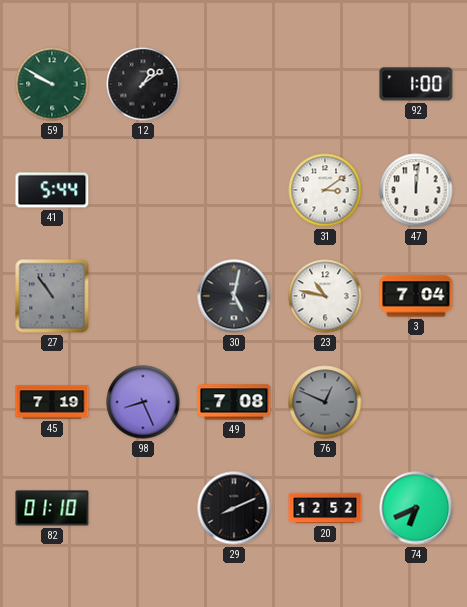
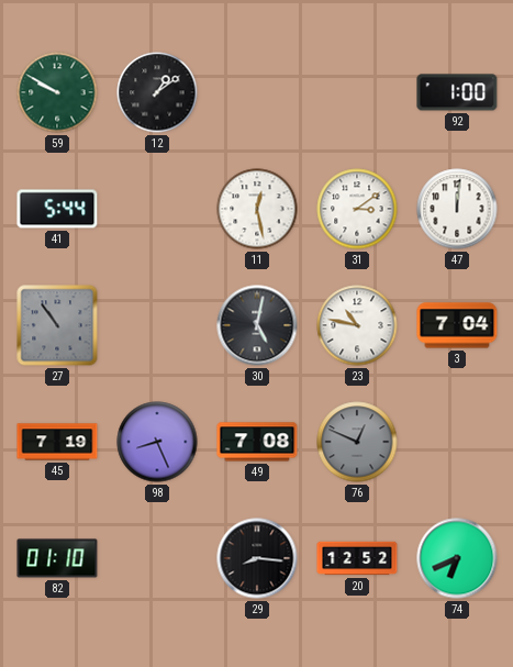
11: none -> 12:28 (257, 209)
29: 8:11 -> 8:16 (257, 558)
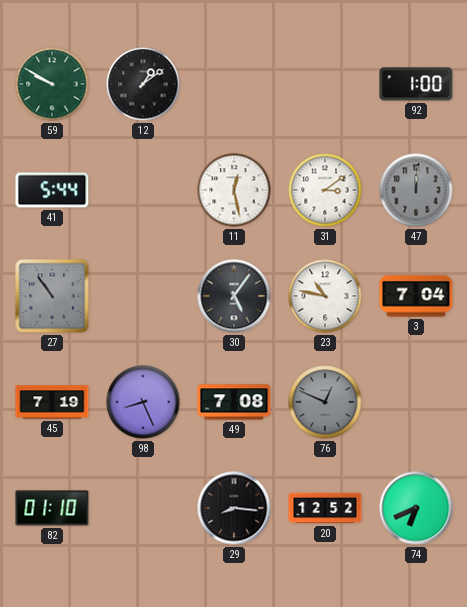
47 dial: white -> grey (416, 190)
30: 5:02 -> 5:06 (234, 296)
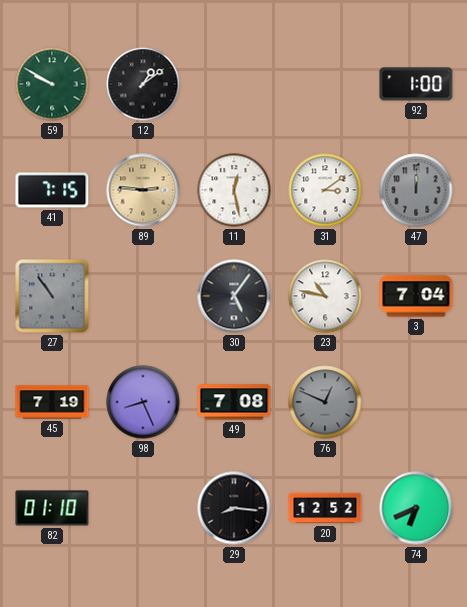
41: 5:44 -> 7:15 (52, 190)
89: none -> 2:46 (143, 190)
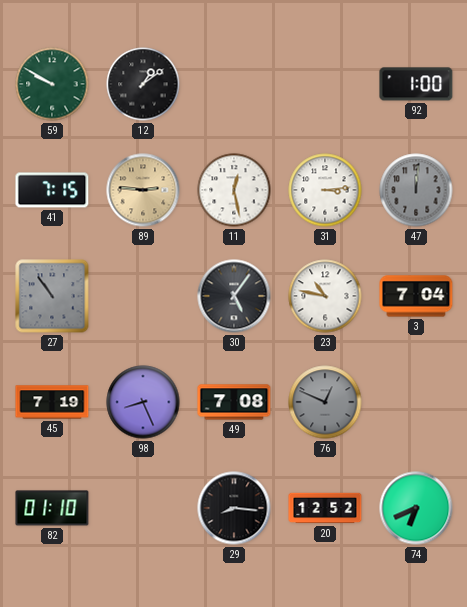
31: 3:09 -> 3:14 (325, 190)
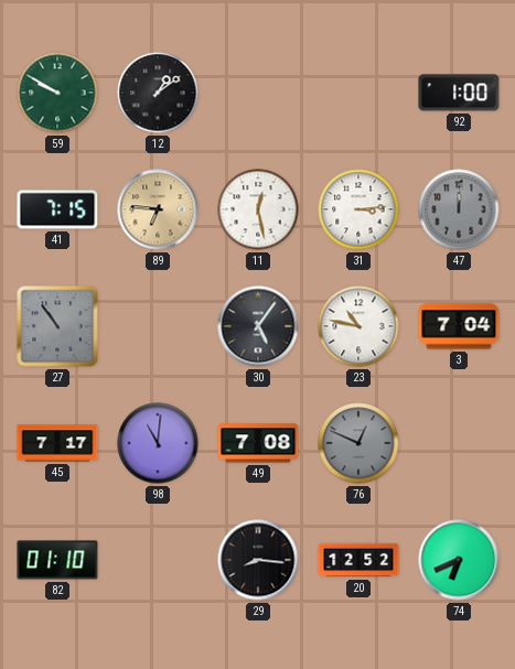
89: 2:46 -> 6:46 (158, 209)
45: 7:19 -> 7:17 (57, 443)
98: 8:26 -> 11:01 (158, 443)
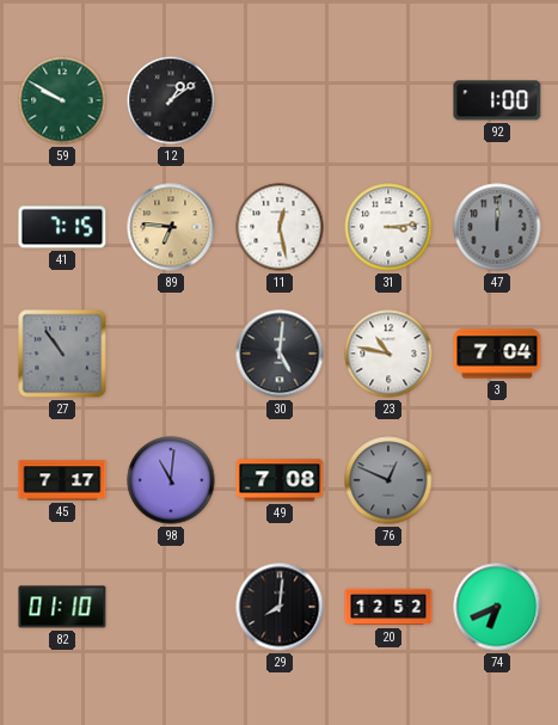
30: 5:06 -> 5:01 (280, 354)
29: 8:16 -> 8:01 (280, 607)
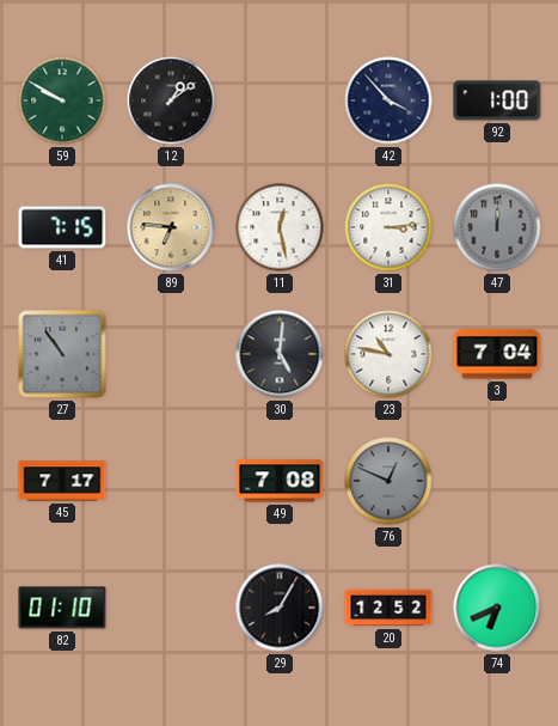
42: none -> 3:53 (388, 100)
98: 11:01 -> none (171, 480)
29: 8:01 -> 8:05 (280, 608)
